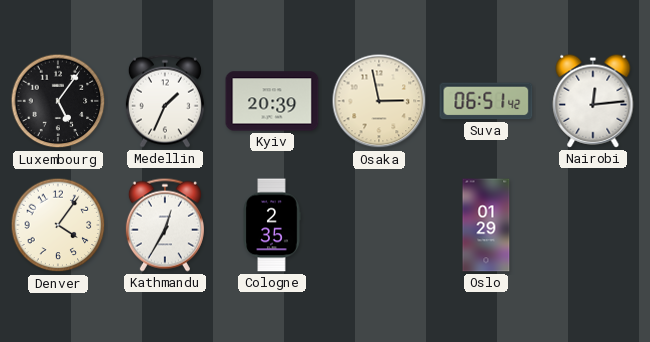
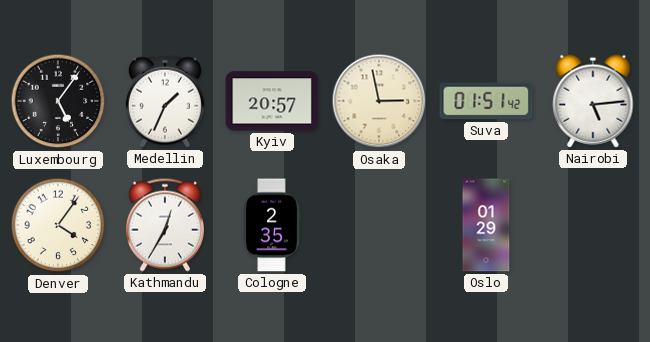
Kyiv: 20:39 -> 20:57 (272, 101)
Suva: 06:51 -> 01:51 (486, 101)
Nairobi: 12:14 -> 5:14 (593, 101)
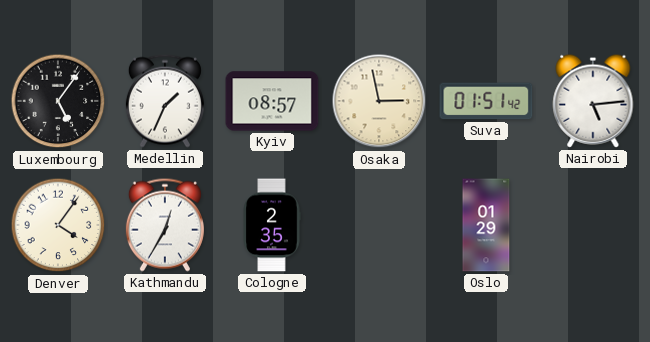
Kyiv: 20:57 -> 08:57 (272, 101)
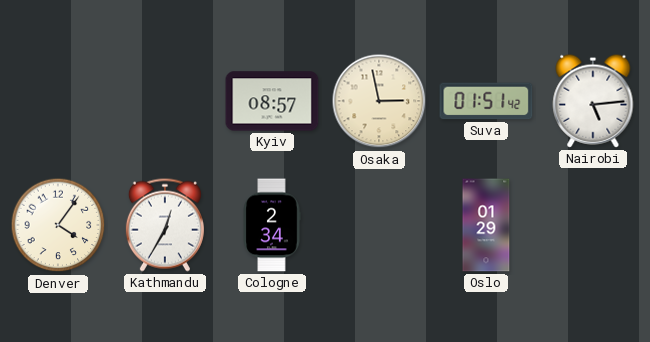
Luxembourg: 5:06 -> none (58, 101)
Medellin: 1:34 -> none (165, 101)
Cologne: 2:35 -> 2:34 (272, 225)
